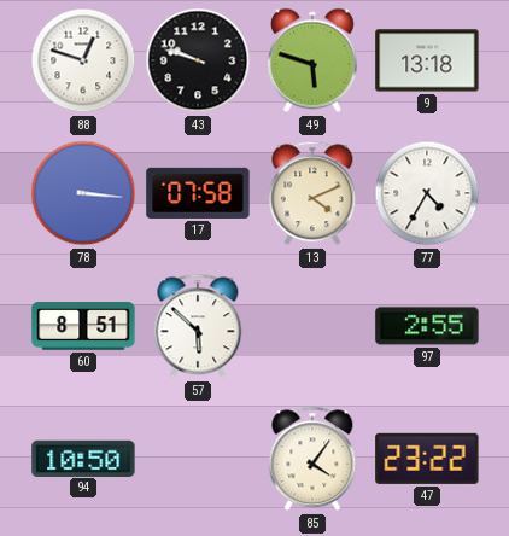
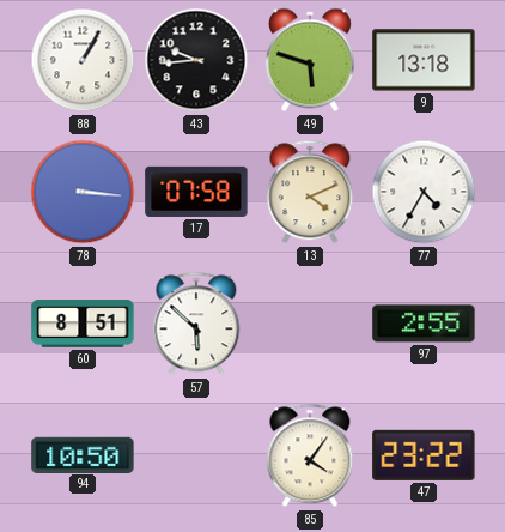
88: 12:48 -> 1:05 (83, 60)
43: 9:48 -> 9:44 (196, 60)
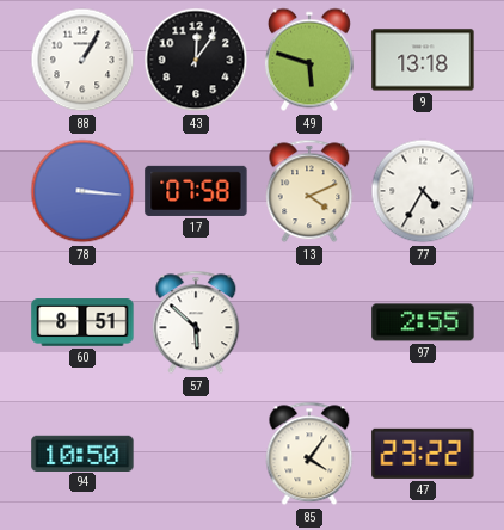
43: 9:44 -> 12:06 (196, 60)
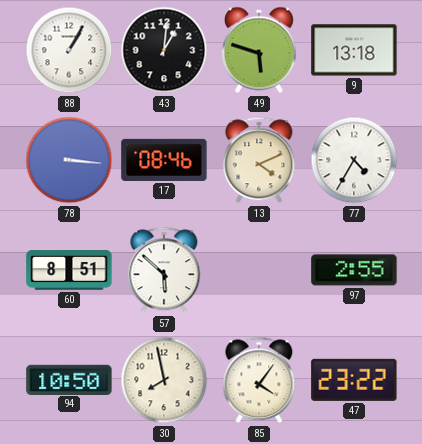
43: 12:06 -> 1:01 (164, 50)
17: 07:58 -> 08:46 (164, 160)
30: none -> 7:58 (164, 380)
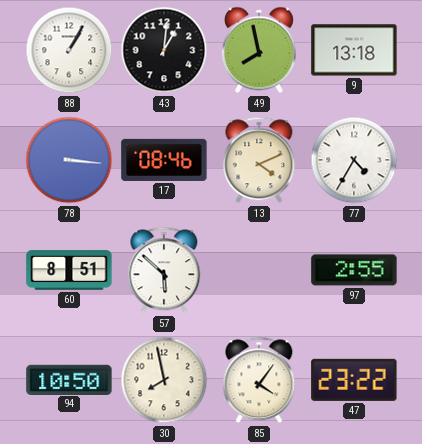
49: 5:48 -> 7:58 (259, 50)
